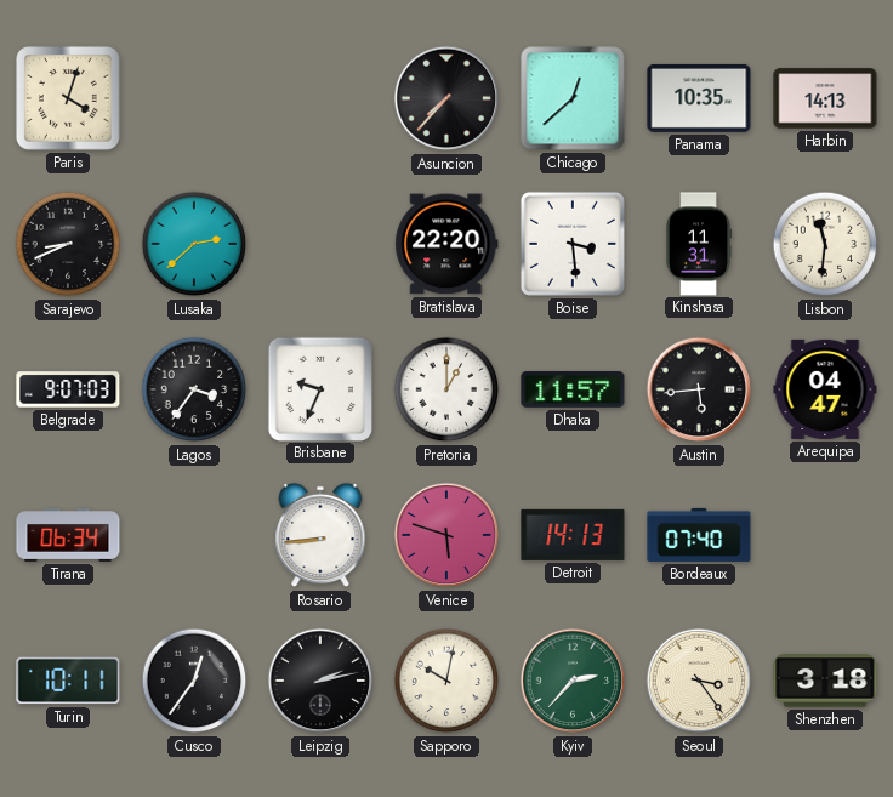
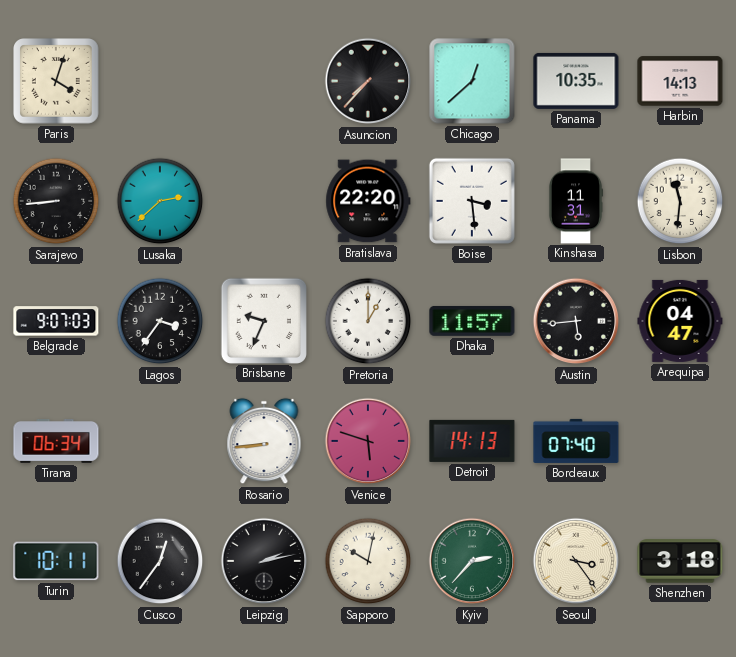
Sarajevo: 8:41 -> 8:44 (56, 201)
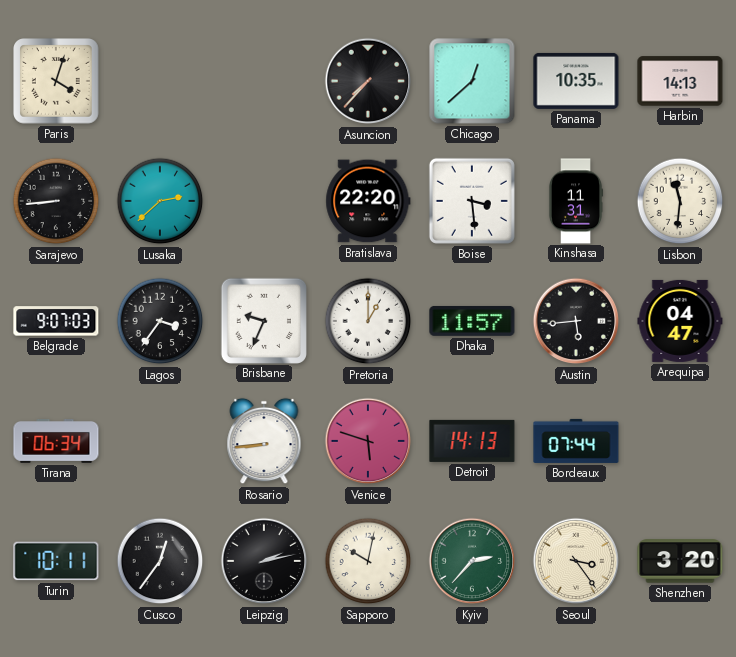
Bordeaux: 07:40 -> 07:44 (576, 441)
Shenzhen: 3:18 -> 3:20 (680, 561)
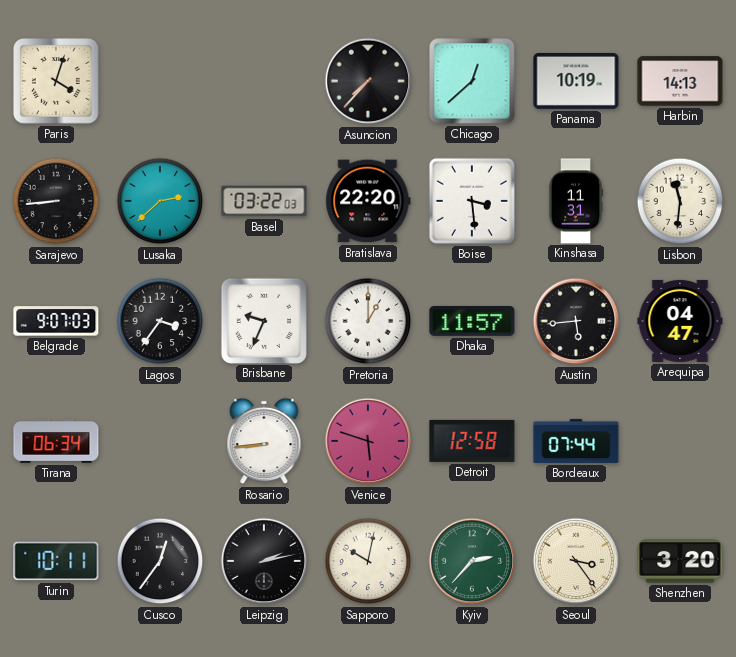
Panama: 10:35 -> 10:19 (576, 81)
Basel: none -> 03:22 (264, 201)
Detroit: 14:13 -> 12:58 (472, 441)
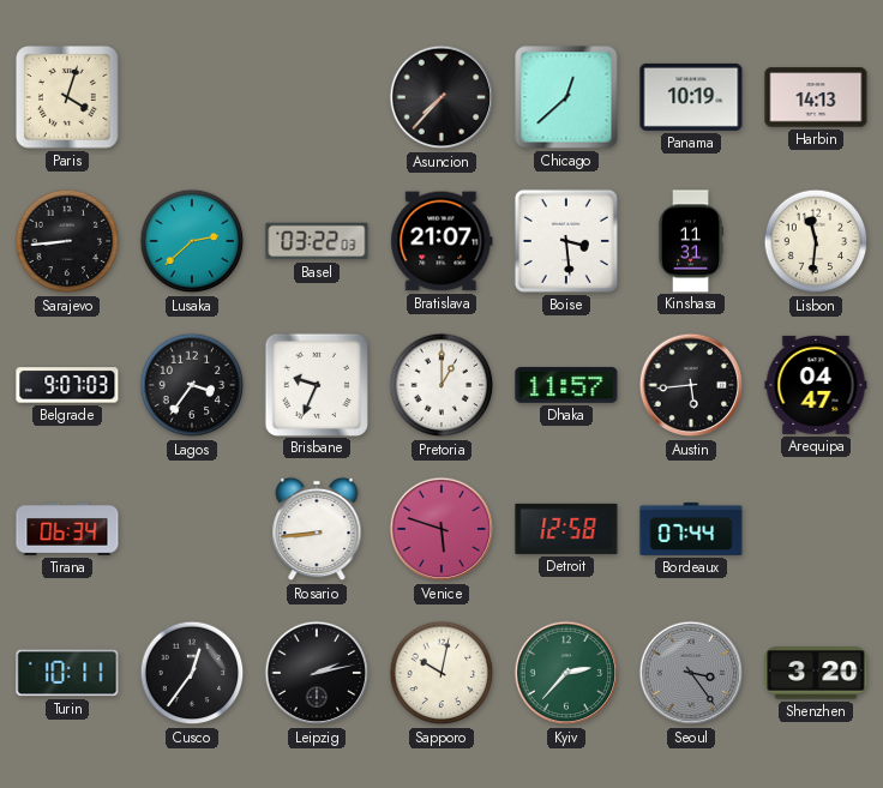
Bratislava: 22:20 -> 21:07 (441, 241)
Seoul dial: cream -> grey (691, 673)
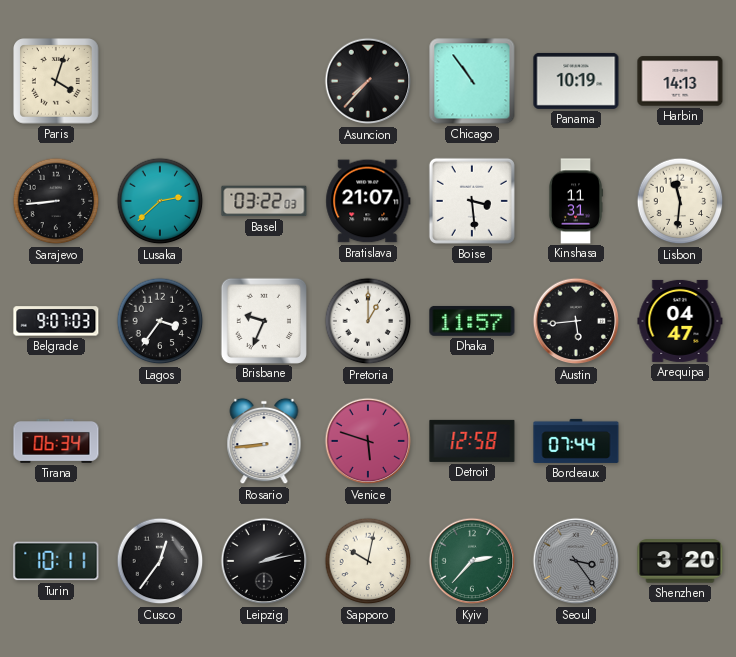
Chicago: 12:38 -> 10:54 (472, 81)
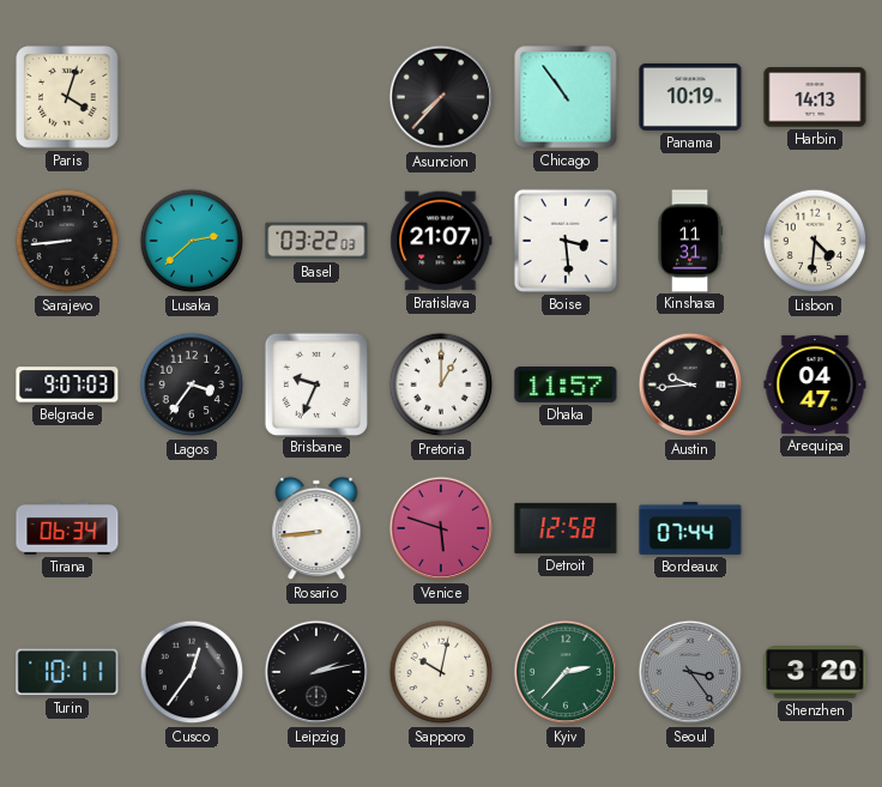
Lisbon: 11:31 -> 4:31 (815, 241)
Austin: 5:44 -> 9:44 (690, 385)
